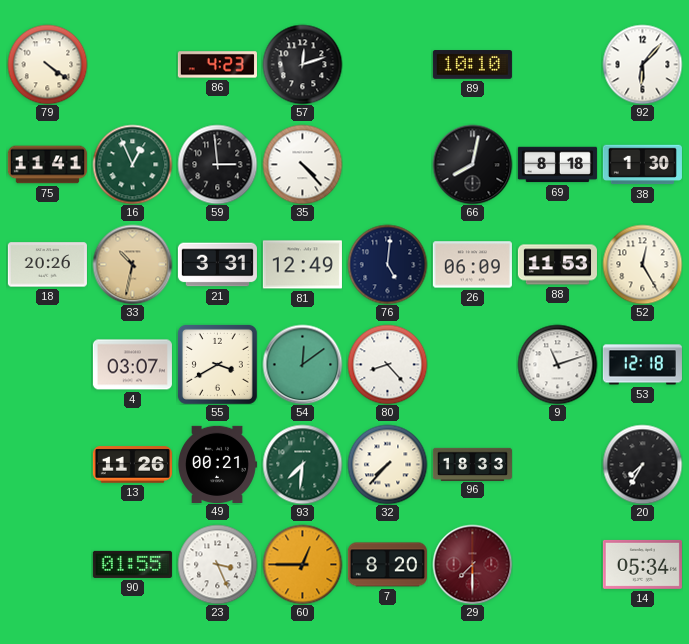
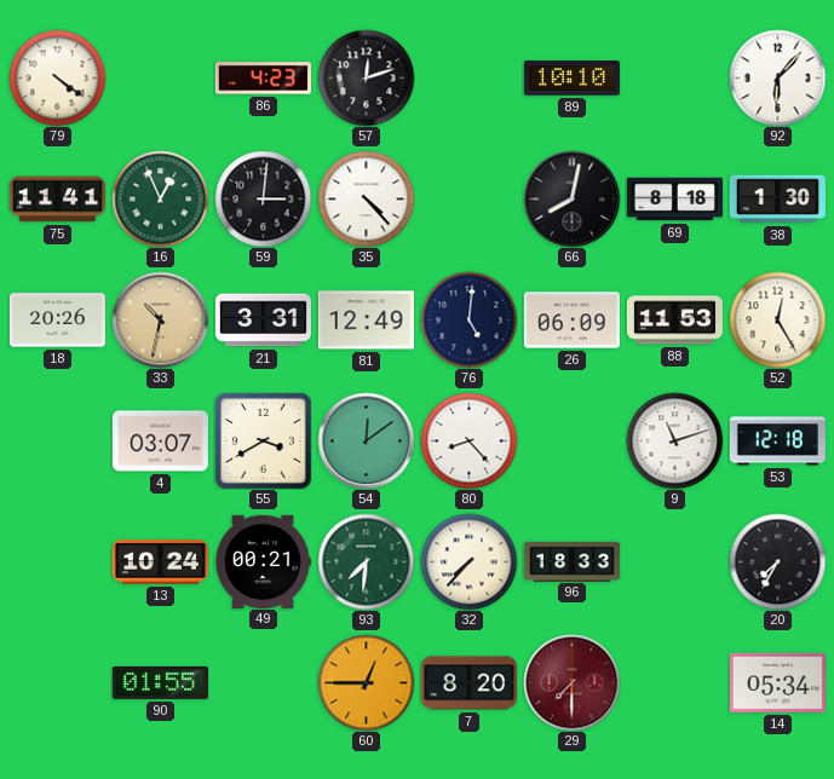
59: 2:59 -> 3:01 (263, 198)
13: 11:26 -> 10:24 (160, 562)
23: 3:26 -> none (217, 564)
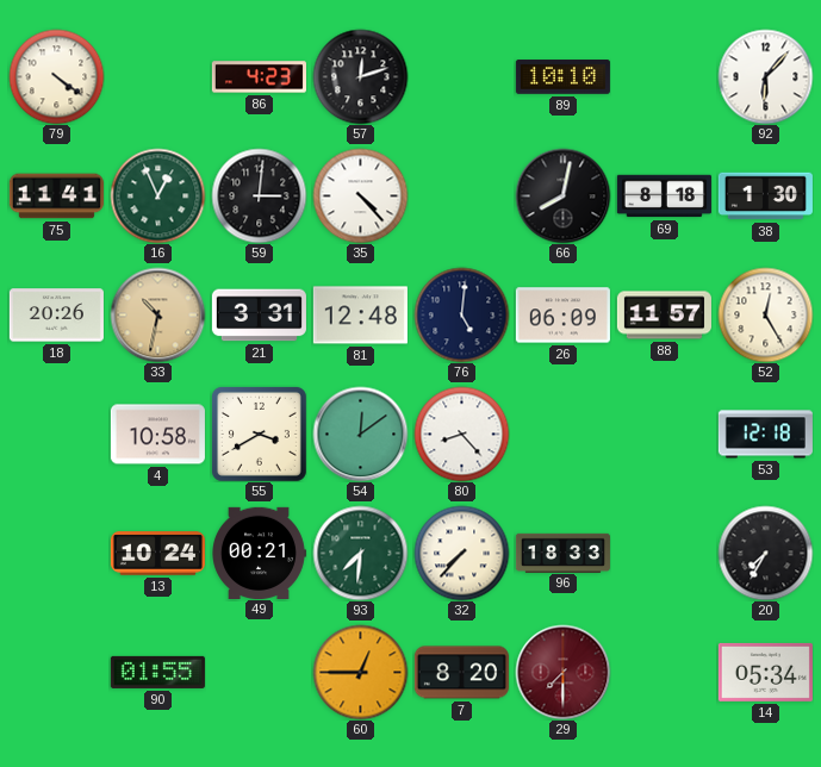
81: 12:49 -> 12:48 (360, 316)
88: 11:53 -> 11:57 (664, 316)
4: 03:07 -> 10:58 (157, 435)
9: 11:12 -> none (674, 440)
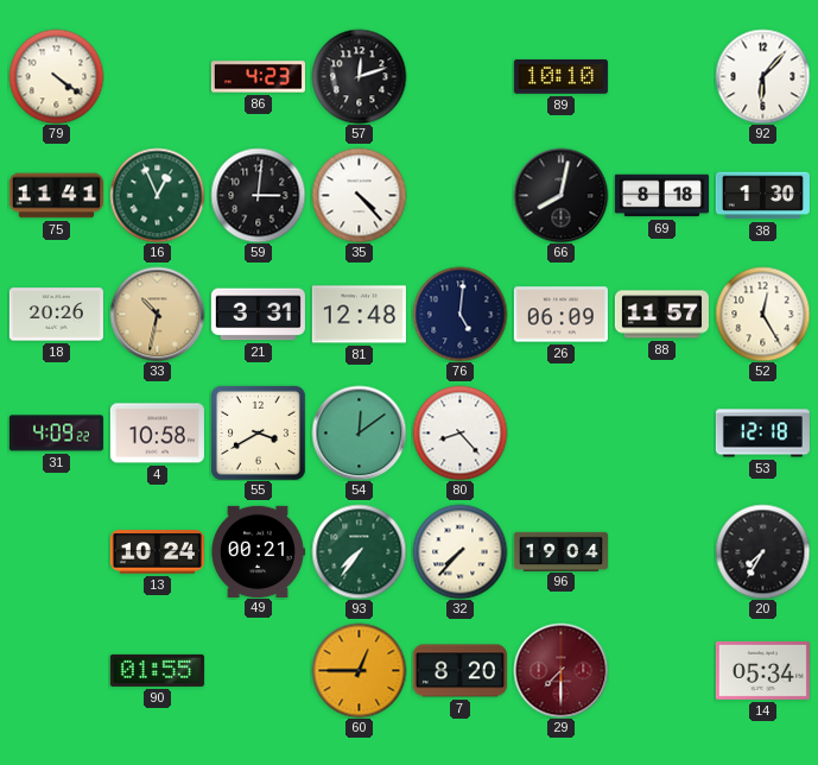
31: none -> 4:09 (56, 434)
93: 7:31 -> 7:36 (359, 551)
96: 18:33 -> 19:04 (560, 551)
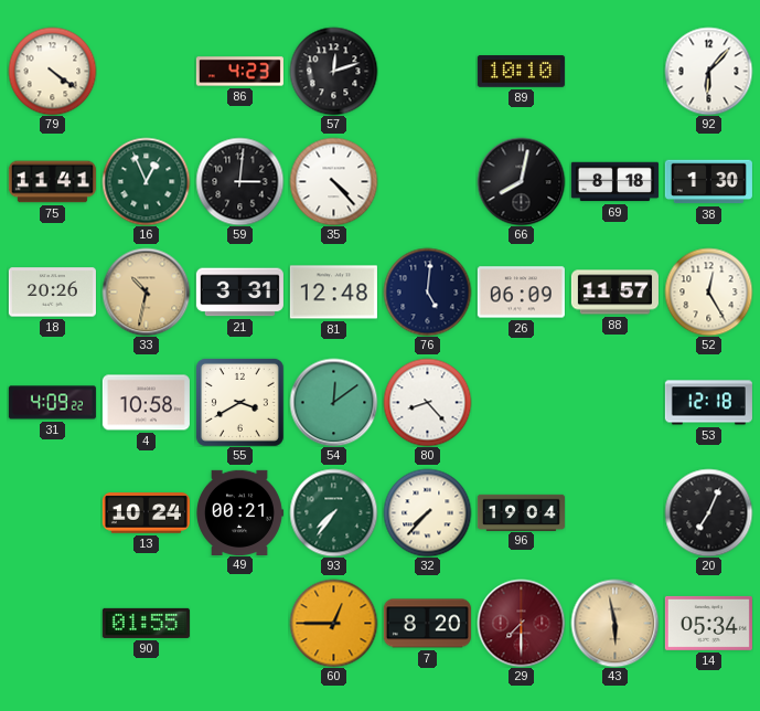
20: 7:35 -> 7:04 (708, 512)
43: none -> 5:58 (614, 623)
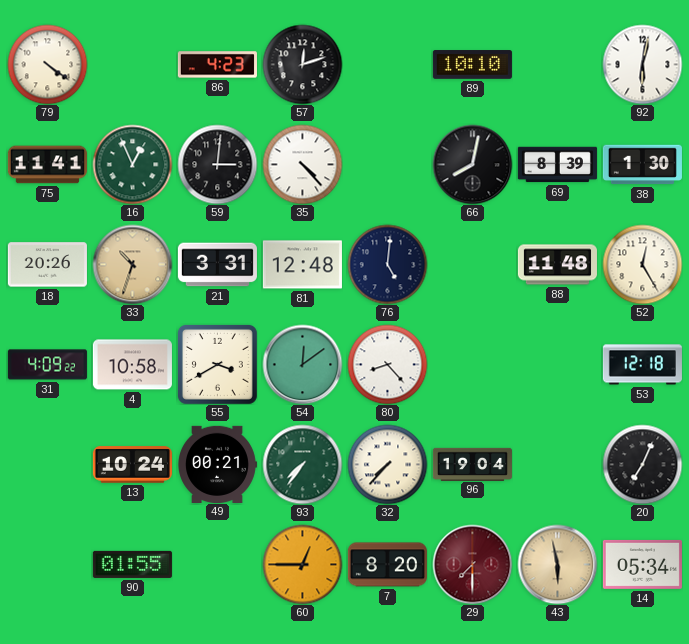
92: 6:07 -> 6:02 (642, 64)
69: 8:18 -> 8:39 (557, 165)
33: 10:32 -> 10:33 (132, 264)
26: 06:09 -> none (521, 293)
88: 11:57 -> 11:48 (557, 265)
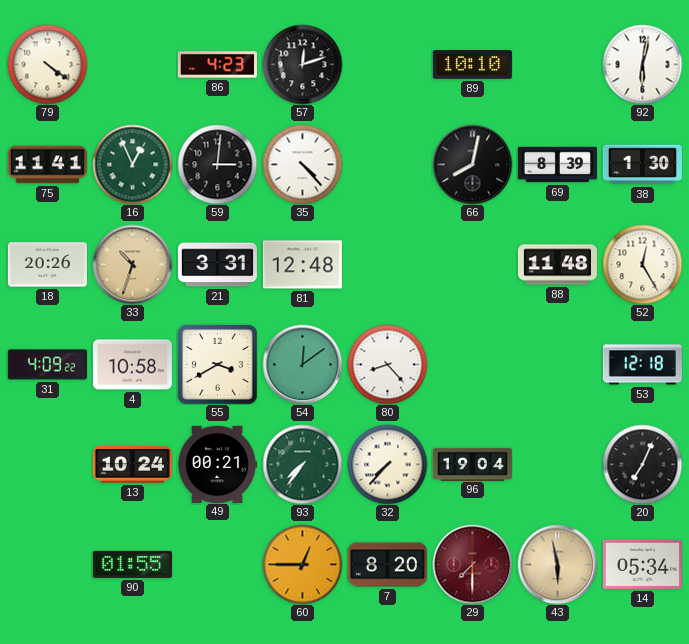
76: 5:01 -> none (387, 264)
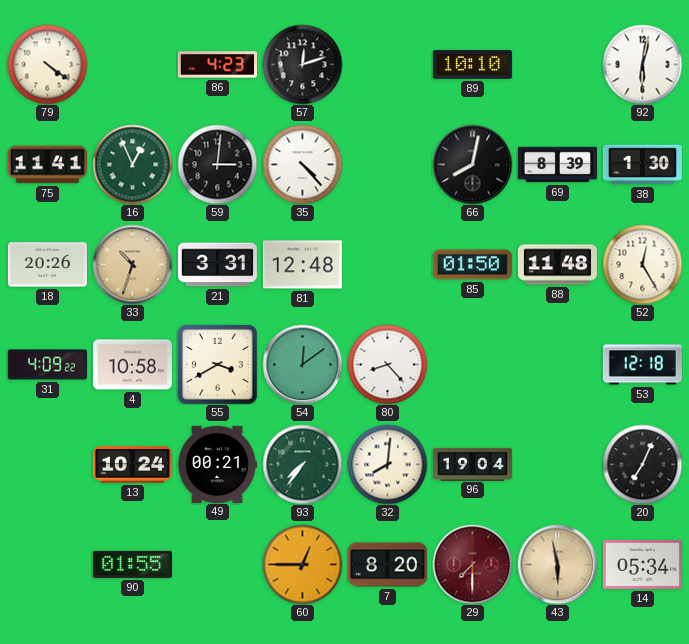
85: none -> 01:50 (472, 265)
32: 7:37 -> 8:01 (387, 464)
